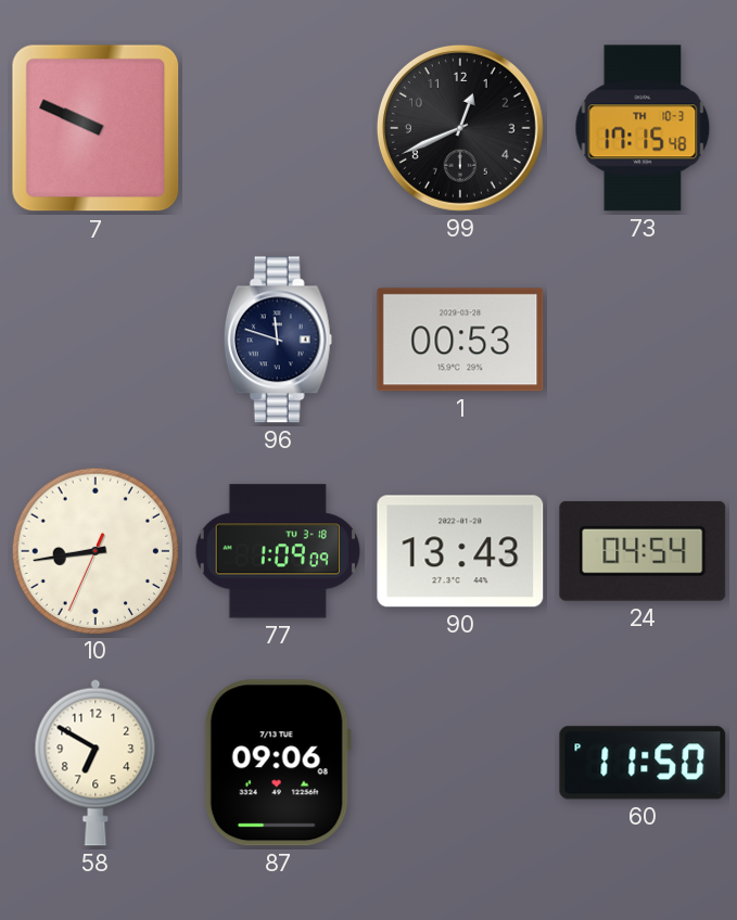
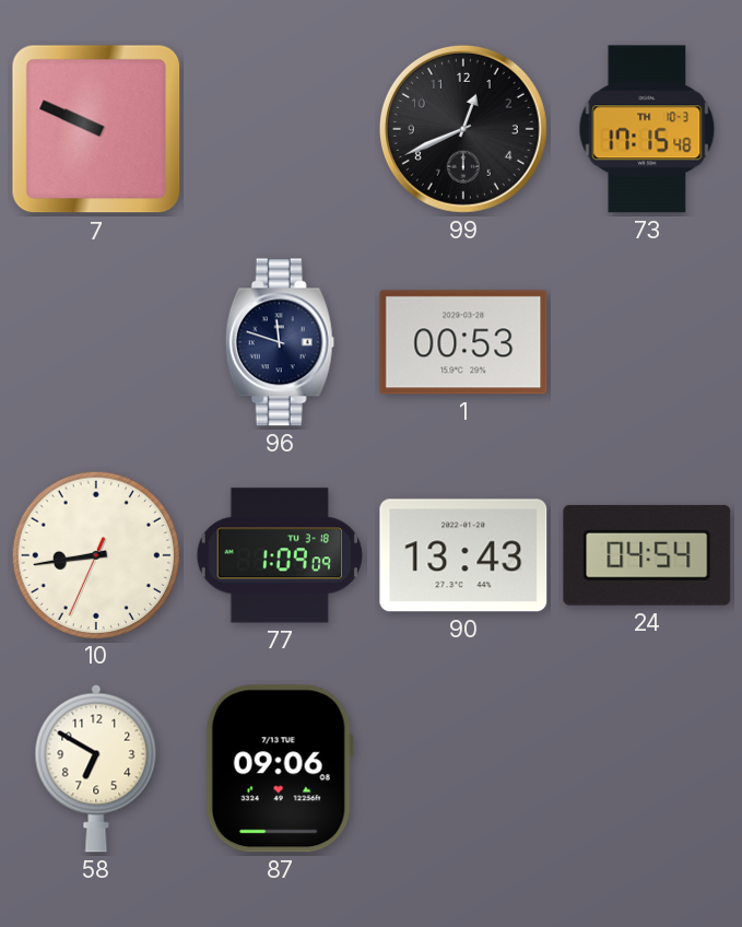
60: 11:50 -> none (643, 763)
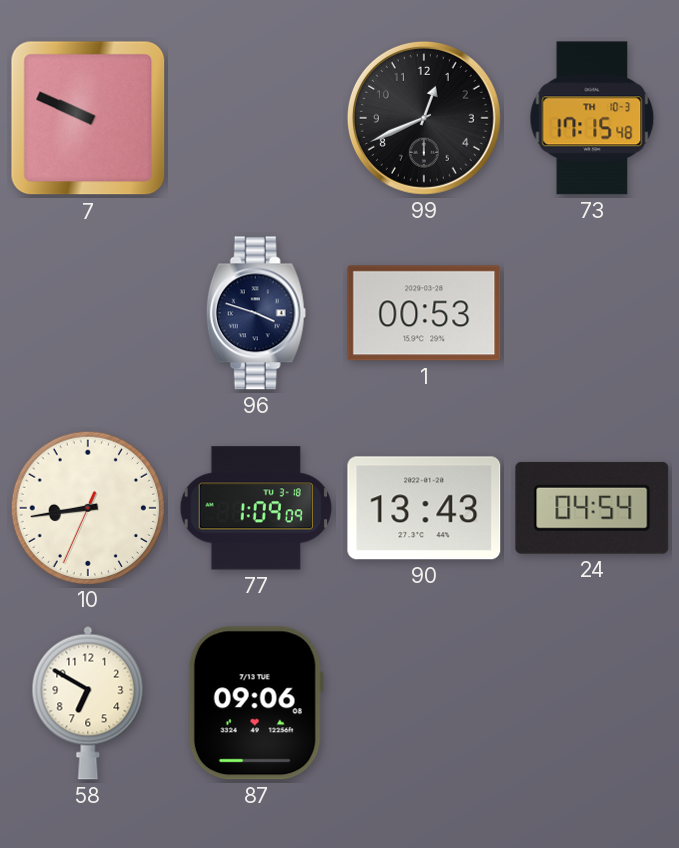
96: 11:48 -> 3:48 (256, 313)
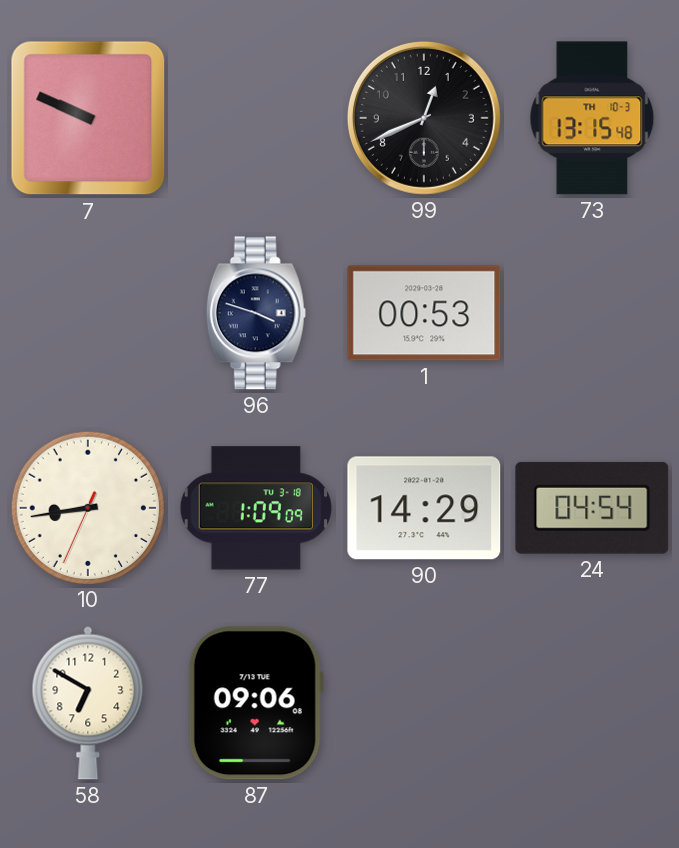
73: 17:15 -> 13:15 (592, 118)
90: 13:43 -> 14:29 (424, 508)
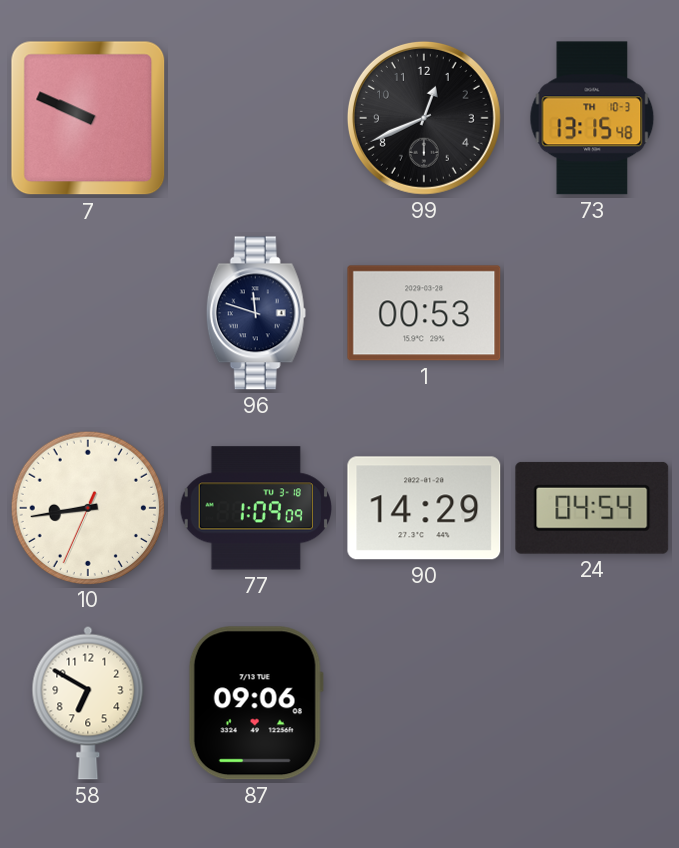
96: 3:48 -> 11:48 (256, 313)
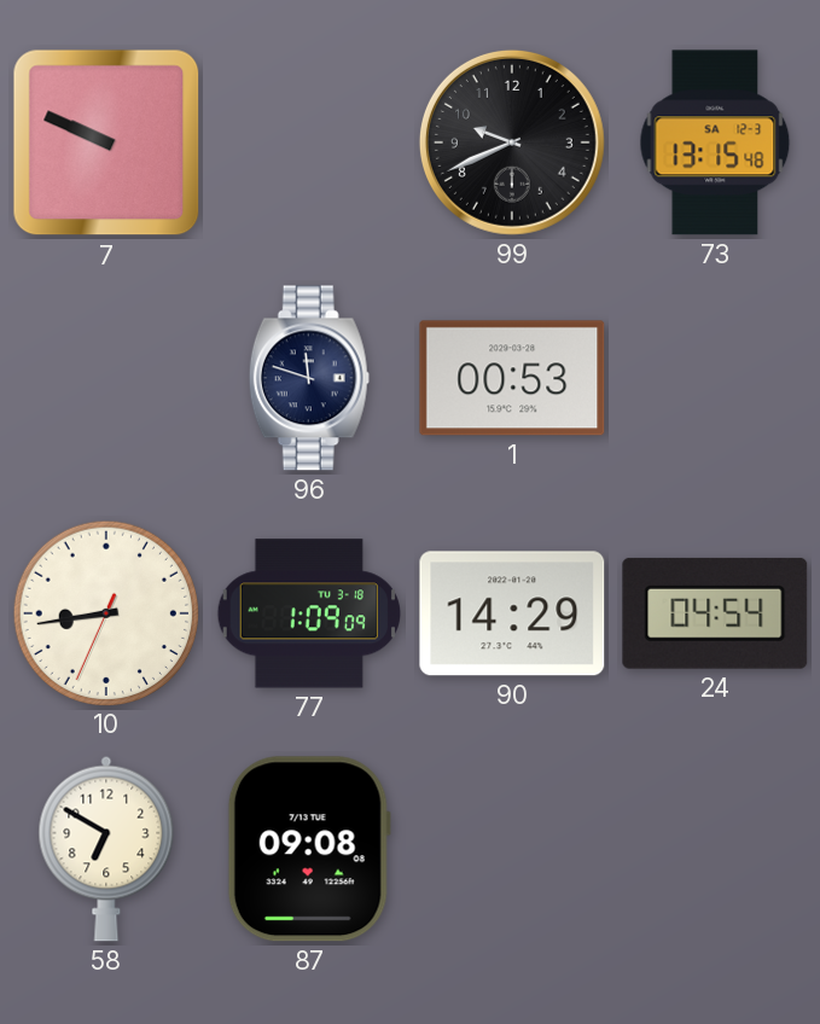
99: 12:41 -> 9:41 (512, 142)
73 date: TH 10-3 -> SA 12-3 (715, 142)
87: 09:06 -> 09:08 (309, 849)
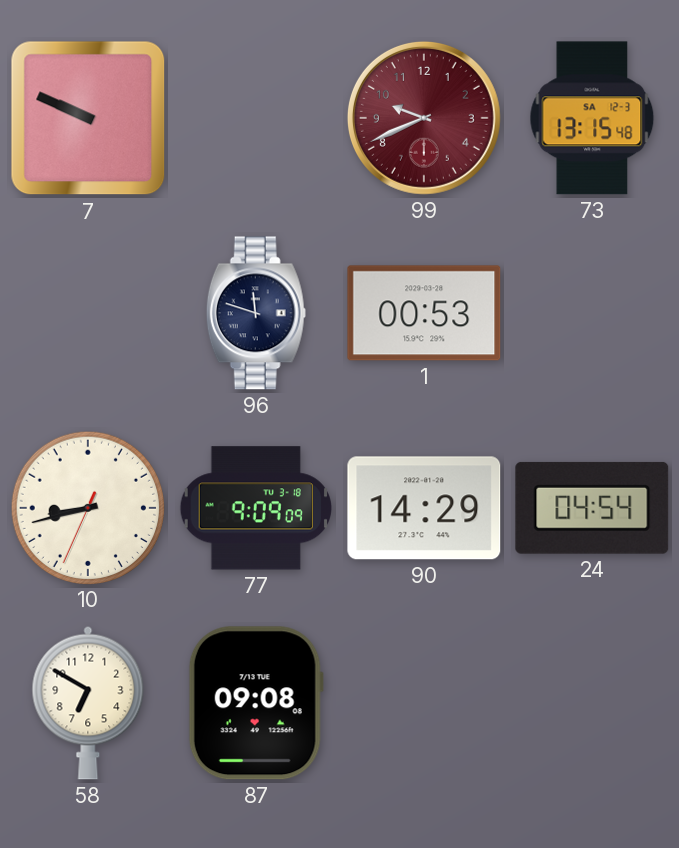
99 dial: black -> burgundy (424, 118)
10: 8:43 -> 8:42 (87, 507)
77: 1:09 -> 9:09 (256, 508)
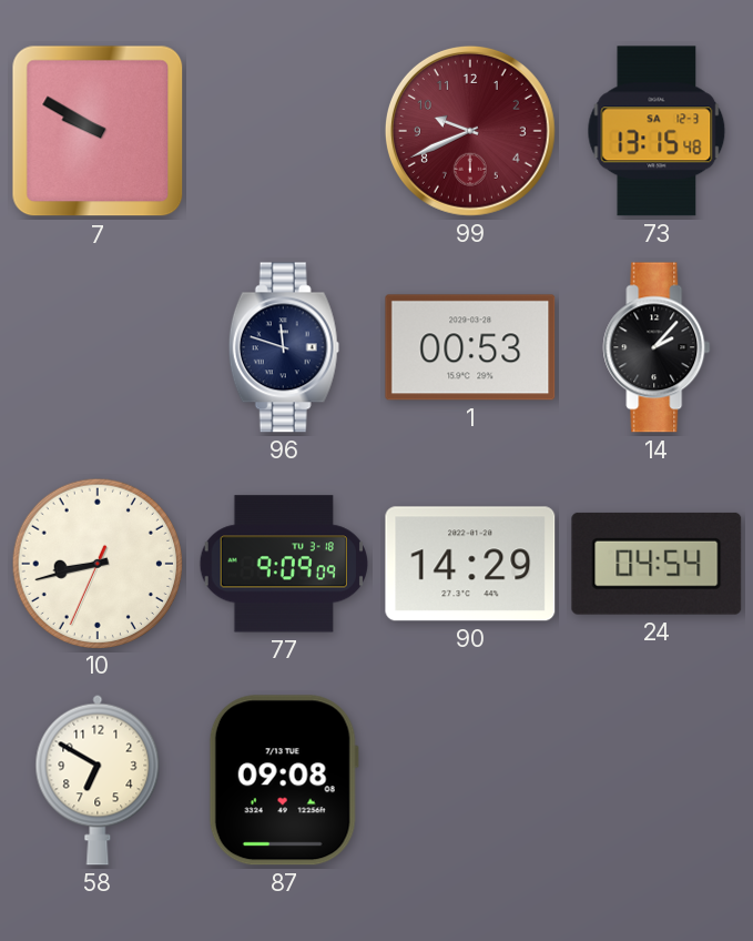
7: 9:49 -> 9:50 (98, 131)
14: none -> 2:07 (657, 347)
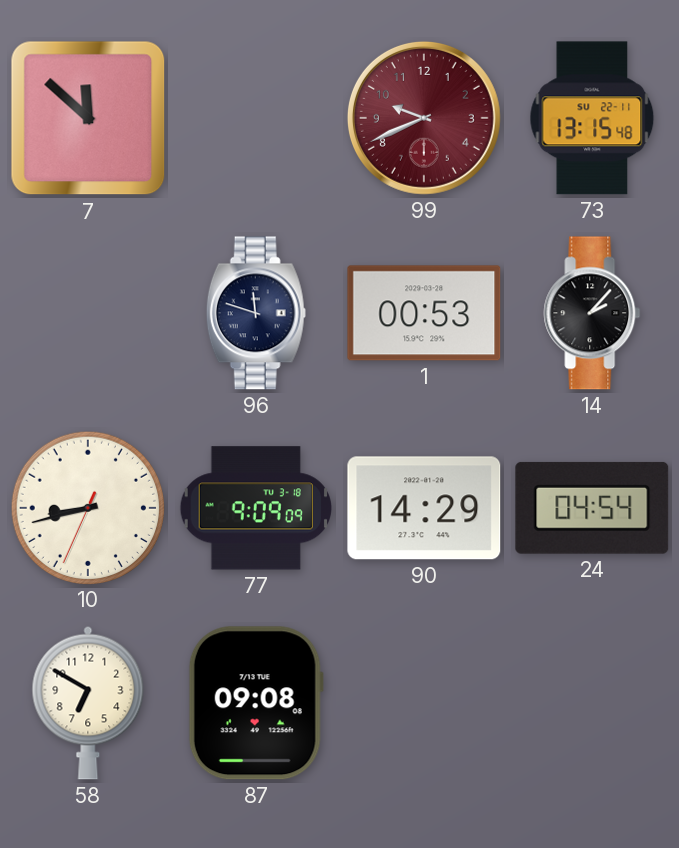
7: 9:50 -> 11:52 (88, 118)
73 date: SA 12-3 -> SU 22-11 (592, 118)
